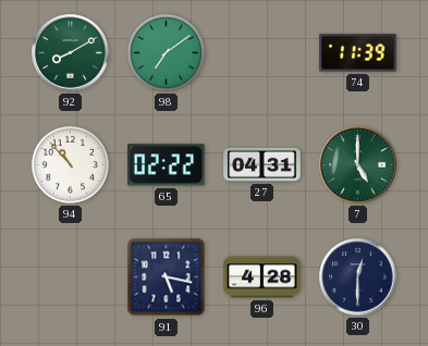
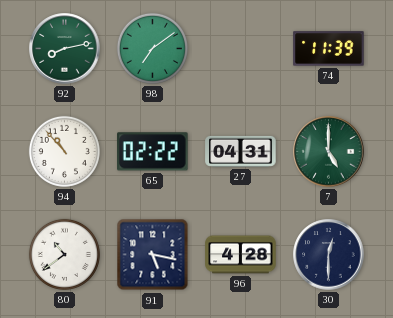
92: 8:10 -> 8:13 (65, 49)
80: none -> 10:39 (64, 254)
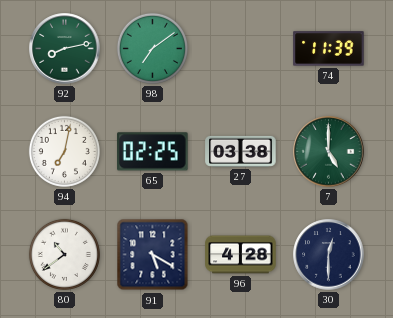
94: 10:53 -> 7:02 (64, 151)
65: 02:22 -> 02:25 (153, 152)
27: 04:31 -> 03:38 (241, 151)
91: 5:17 -> 5:20 (153, 255)
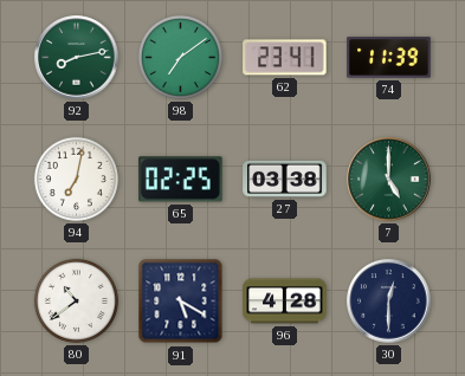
62: none -> 23:41 (285, 58)
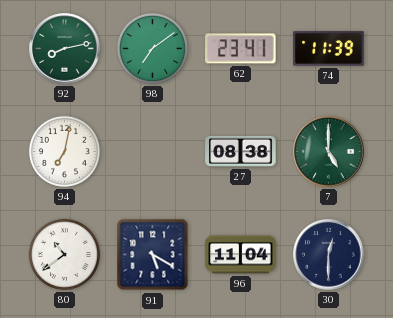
65: 02:25 -> none (181, 180)
27: 03:38 -> 08:38 (241, 151)
96: 4:28 -> 11:04 (241, 255)
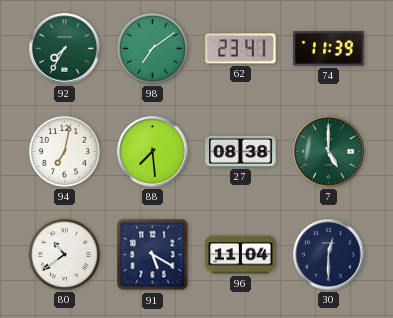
92: 8:13 -> 7:35 (65, 49)
88: none -> 7:29 (153, 152)
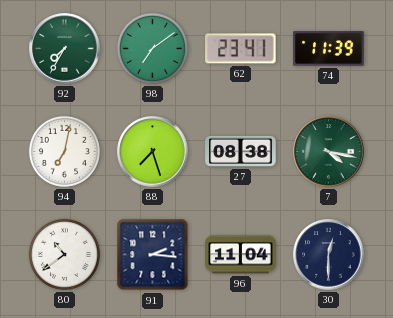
88: 7:29 -> 7:27 (153, 152)
7: 5:00 -> 4:17 (329, 152)
91: 5:20 -> 2:16 (153, 255)
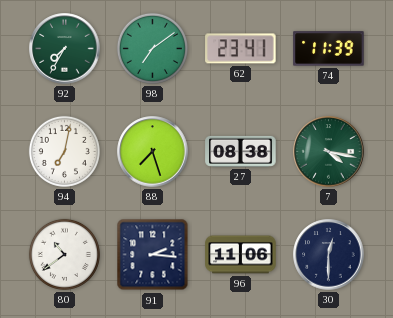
96: 11:04 -> 11:06 (241, 255)
